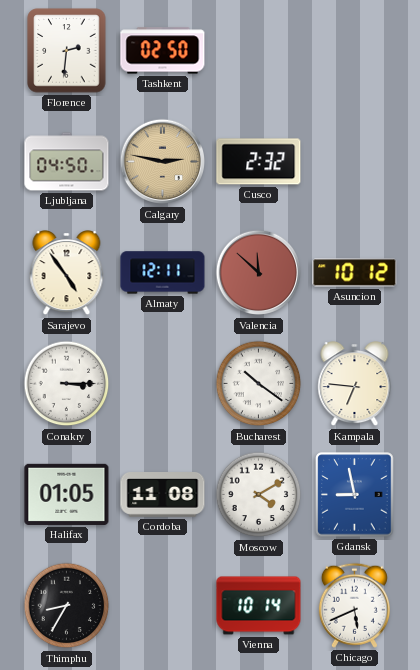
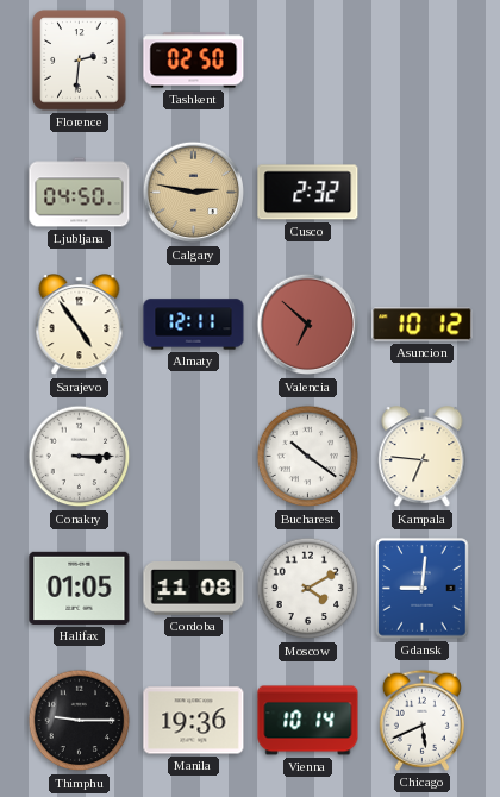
Valencia: 11:52 -> 6:52 (308, 325)
Gdansk: 8:58 -> 9:01 (423, 589)
Thimphu: 8:35 -> 9:15 (80, 721)
Manila: none -> 19:36 (194, 721)
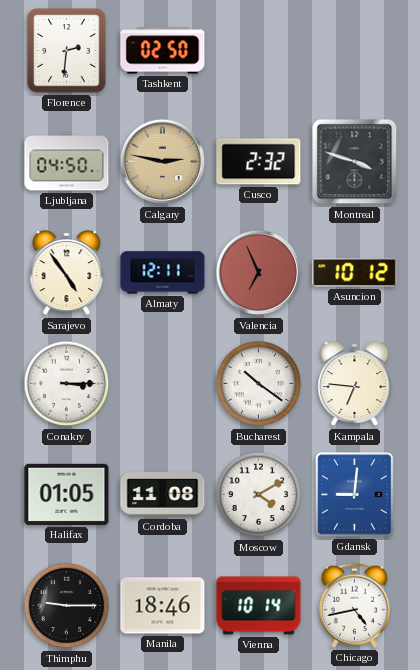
Montreal: none -> 3:48 (355, 162)
Valencia: 6:52 -> 6:56 (259, 273)
Manila: 19:36 -> 18:46 (163, 606)
Chicago: 5:41 -> 4:43 (354, 605)
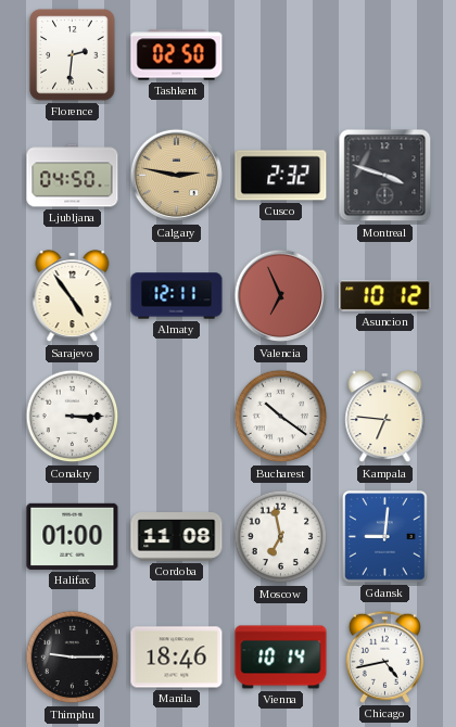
Halifax: 01:05 -> 01:00 (73, 536)
Moscow: 4:10 -> 6:58 (281, 537)
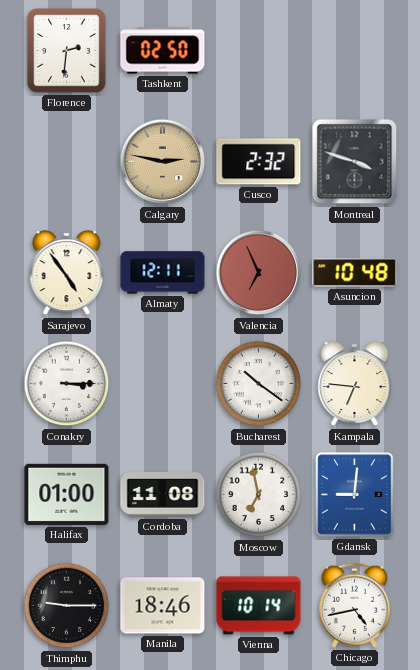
Ljubljana: 04:50 -> none (73, 176)
Asuncion: 10:12 -> 10:48 (355, 273)
